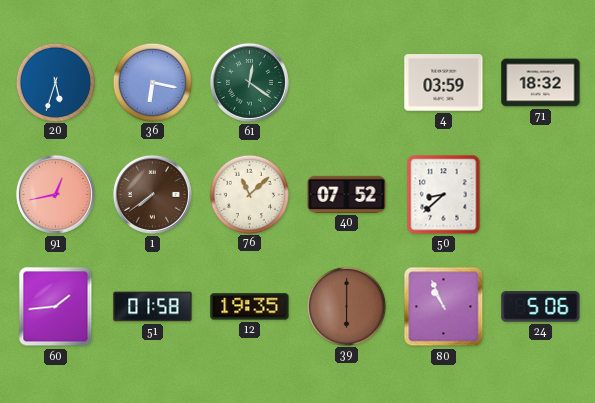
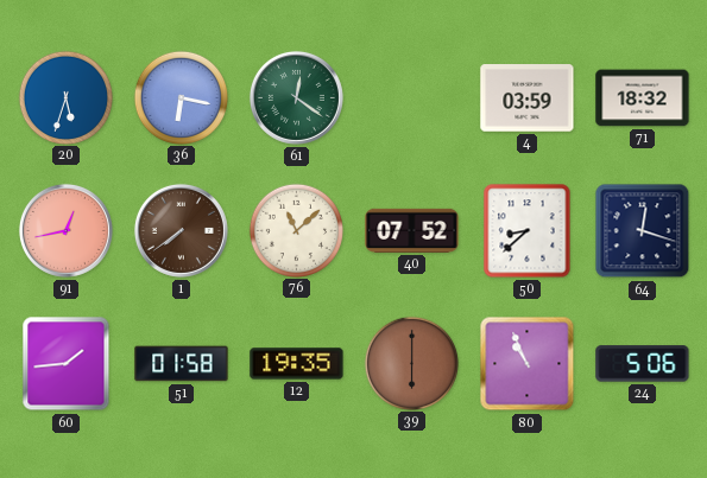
64: none -> 12:18 (643, 231)
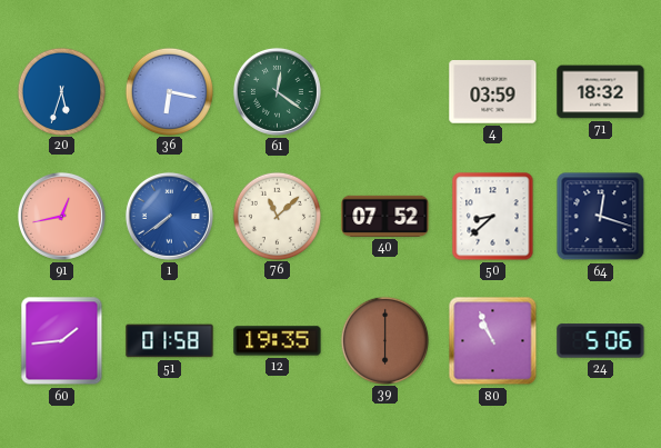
1 dial: brown -> blue (169, 216)
